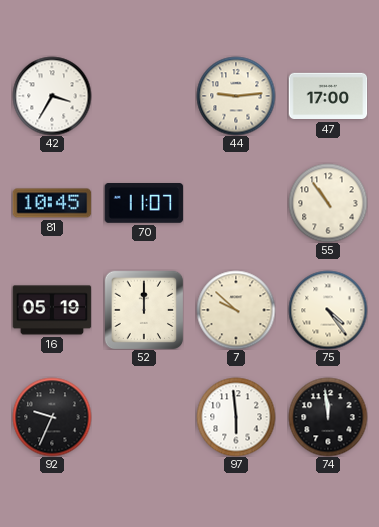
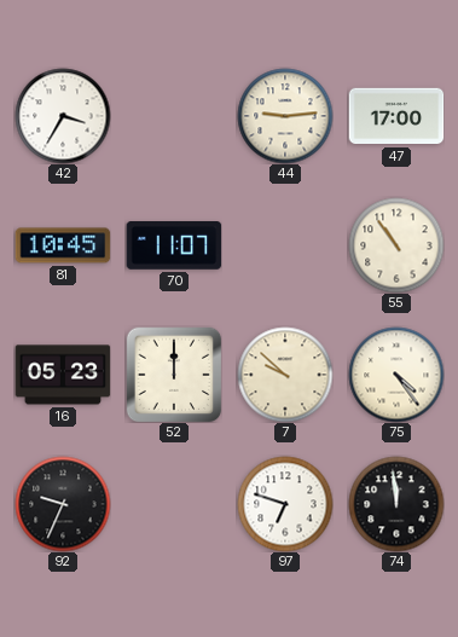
16: 05:19 -> 05:23 (63, 375)
97: 5:59 -> 6:48 (285, 504)
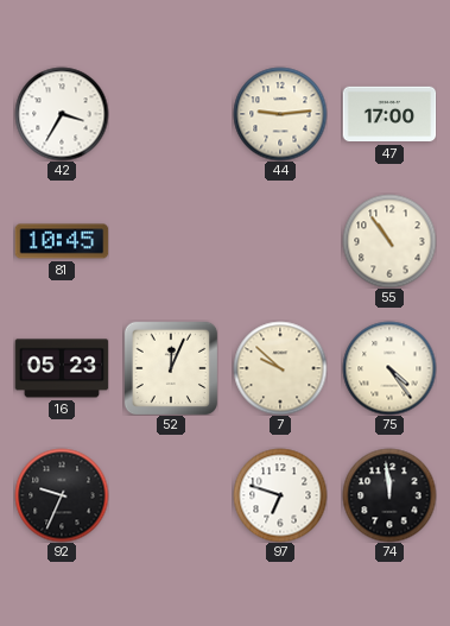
70: 11:07 -> none (174, 247)
52: 12:00 -> 12:04 (171, 368)
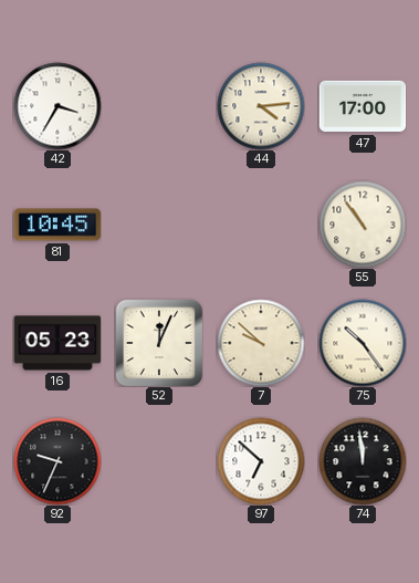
44: 9:14 -> 4:14 (261, 106)
75: 4:24 -> 10:24 (363, 343)
97: 6:48 -> 6:52 (261, 461)
